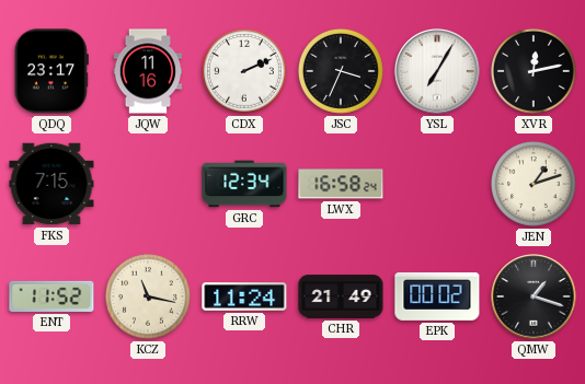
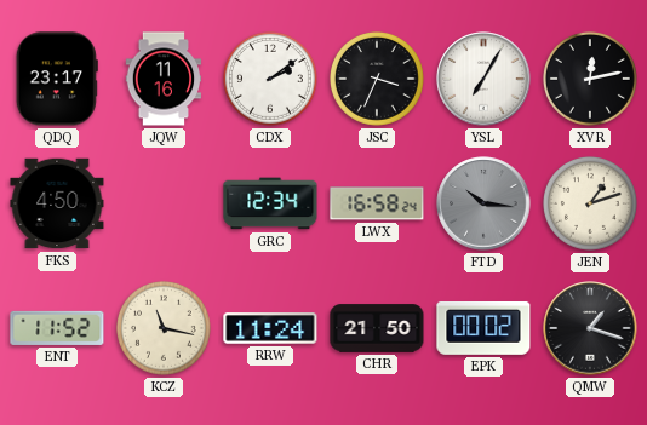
CDX: 2:11 -> 2:09 (270, 79)
FKS: 7:15 -> 4:50 (57, 203)
FTD: none -> 10:16 (483, 203)
CHR: 21:49 -> 21:50 (377, 328)
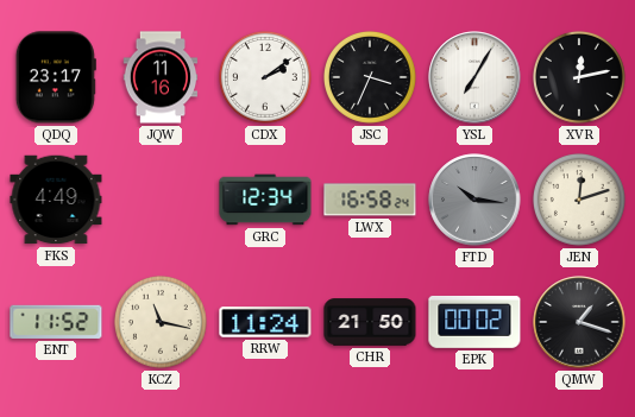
FKS: 4:50 -> 4:49 (56, 200)
JEN: 1:12 -> 12:12 (579, 200)
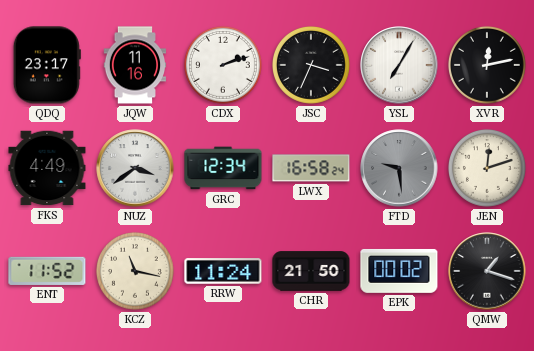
CDX: 2:09 -> 2:12 (223, 65)
NUZ: none -> 3:39 (135, 168)
FTD: 10:16 -> 9:29 (399, 168)
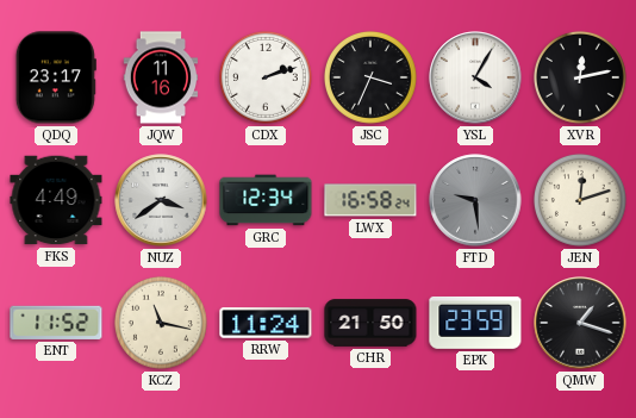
YSL: 7:05 -> 4:05 (475, 77)
EPK: 00:02 -> 23:59 (475, 323)
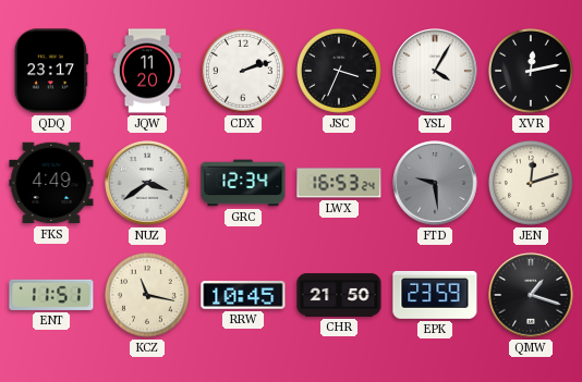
JQW: 11:16 -> 11:20 (147, 71)
LWX: 16:58 -> 16:53 (339, 183)
ENT: 11:52 -> 11:51 (51, 295)
RRW: 11:24 -> 10:45 (243, 295)
